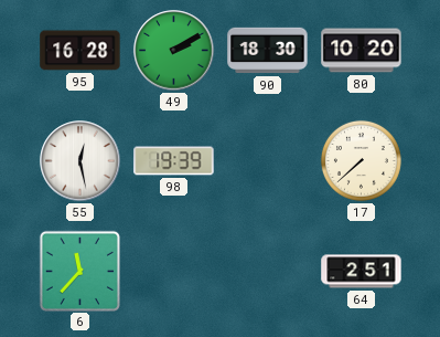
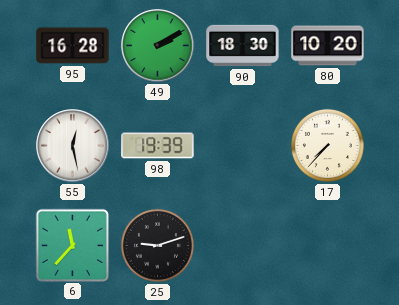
17: 7:38 -> 7:37 (327, 145)
25: none -> 9:12 (157, 245)
64: 2:51 -> none (362, 272)
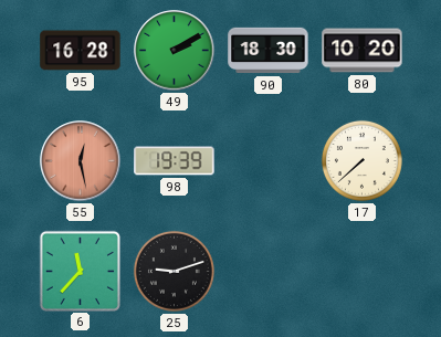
55 dial: white -> salmon (81, 161)
17: 7:37 -> 7:38 (361, 160)
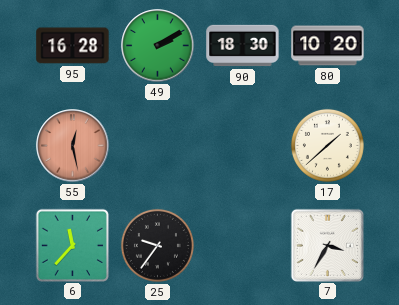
98: 19:39 -> none (175, 161)
17: 7:38 -> 1:38 (327, 145)
25: 9:12 -> 9:36 (157, 245)
7: none -> 3:35 (327, 245)
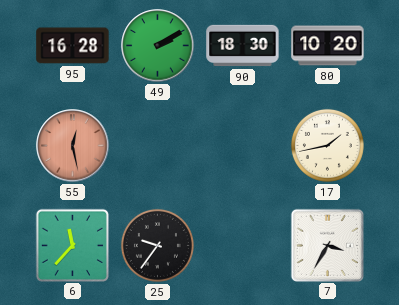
17: 1:38 -> 1:43 (327, 145)
